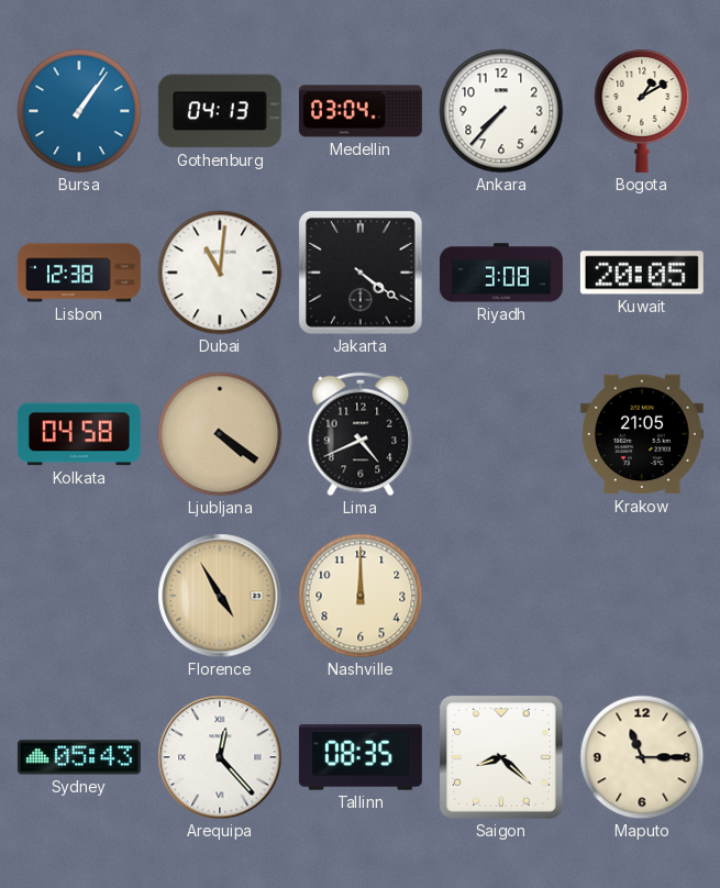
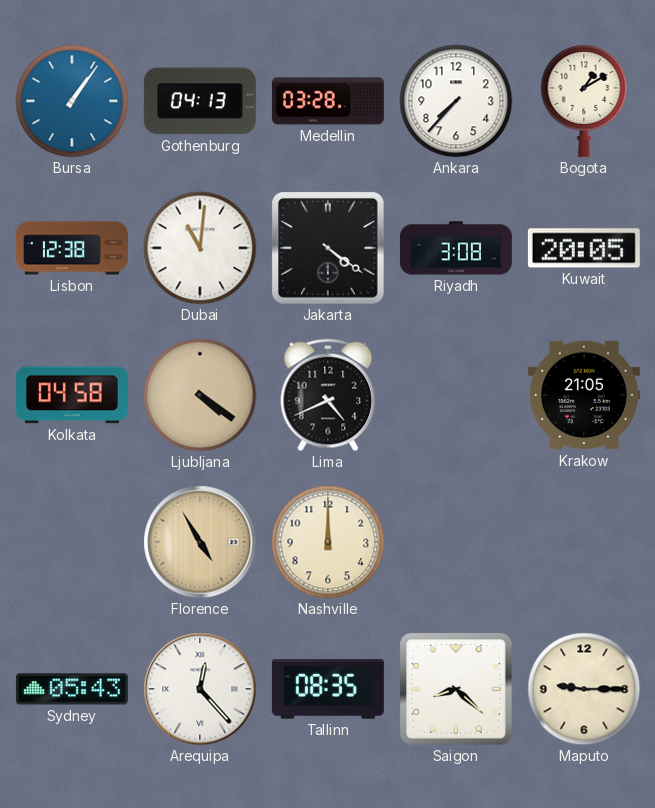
Medellin: 03:04 -> 03:28 (328, 101)
Maputo: 11:15 -> 9:15 (584, 689)
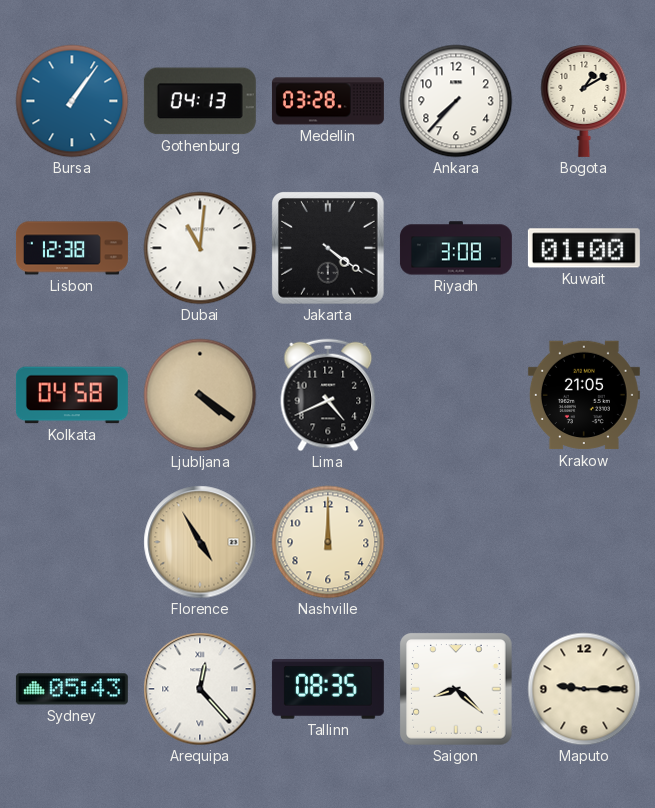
Kuwait: 20:05 -> 01:00 (584, 248)
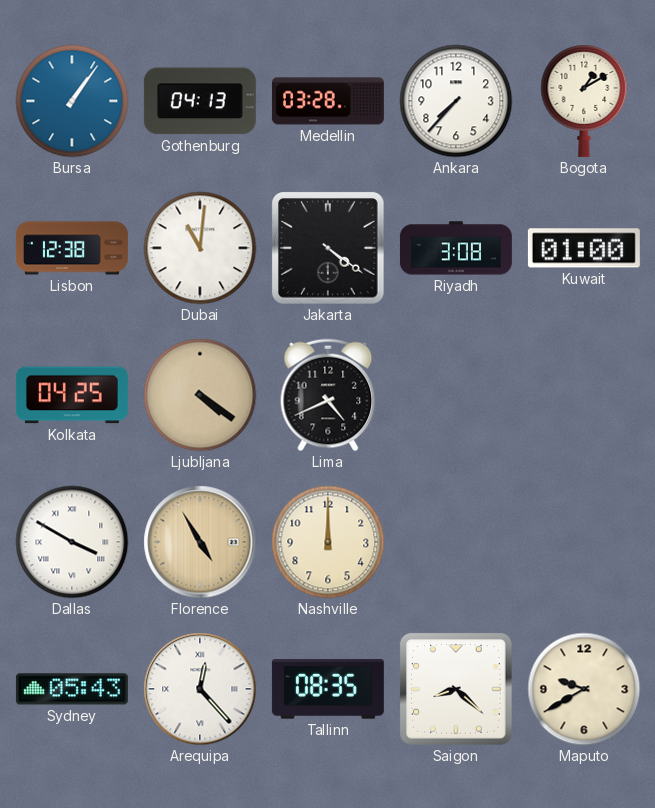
Kolkata: 04:58 -> 04:25 (72, 395)
Krakow: 21:05 -> none (584, 395)
Dallas: none -> 3:50 (72, 542)
Maputo: 9:15 -> 9:40 (584, 689)
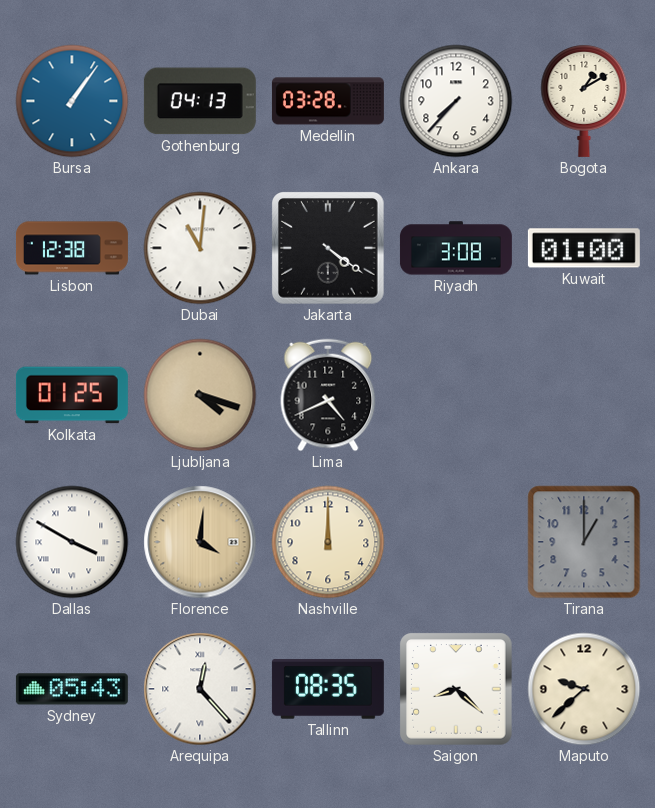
Kolkata: 04:25 -> 01:25 (72, 395)
Ljubljana: 4:21 -> 4:18 (200, 395)
Florence: 4:55 -> 4:01 (200, 542)
Tirana: none -> 1:00 (584, 542)
Maputo: 9:40 -> 9:38 (584, 689)
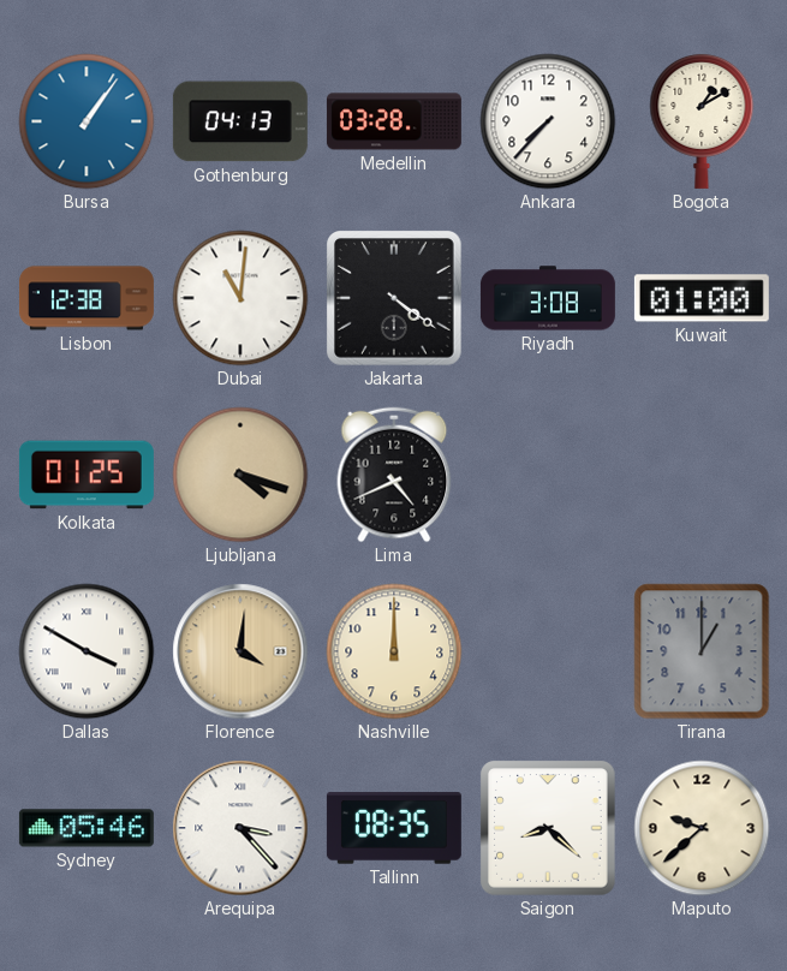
Sydney: 05:43 -> 05:46 (87, 828)
Arequipa: 12:23 -> 3:23 (240, 828)
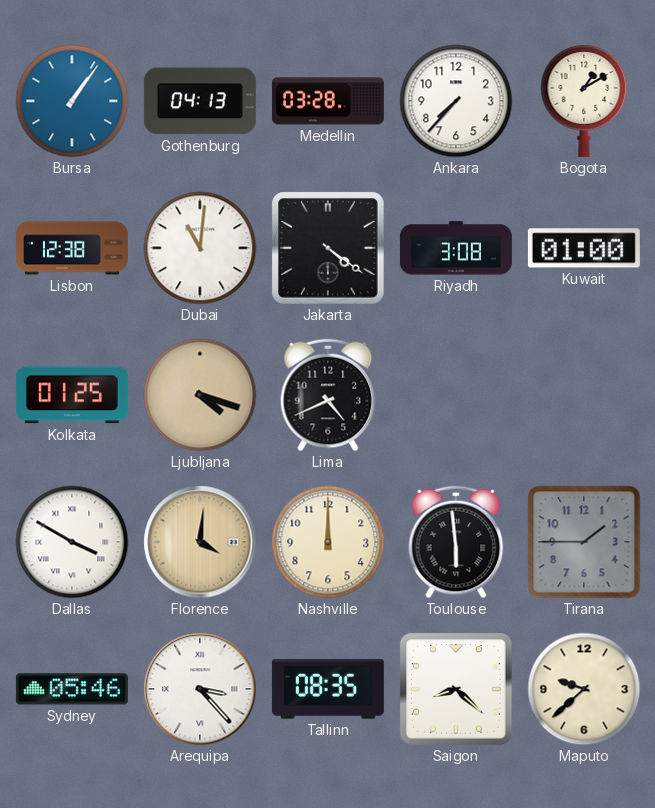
Toulouse: none -> 5:59 (456, 542)
Tirana: 1:00 -> 1:45 (584, 542)
